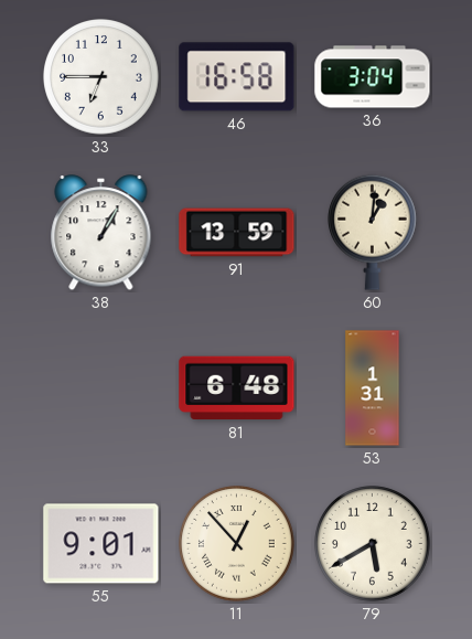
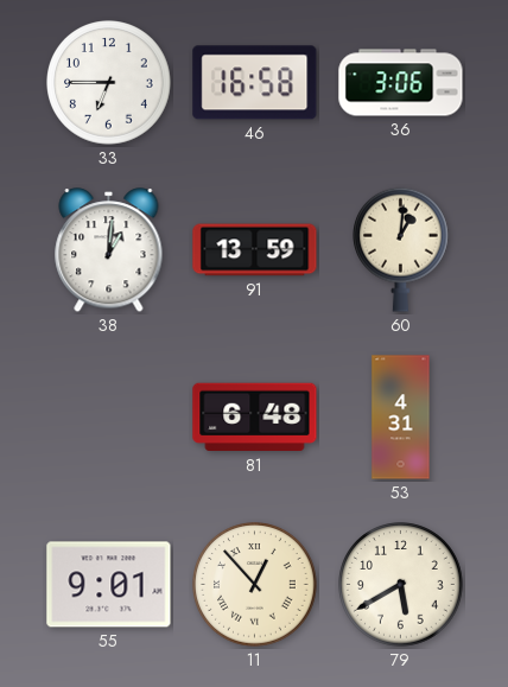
36: 3:04 -> 3:06 (401, 83)
38: 1:05 -> 1:01 (109, 250)
53: 1:31 -> 4:31 (401, 418)
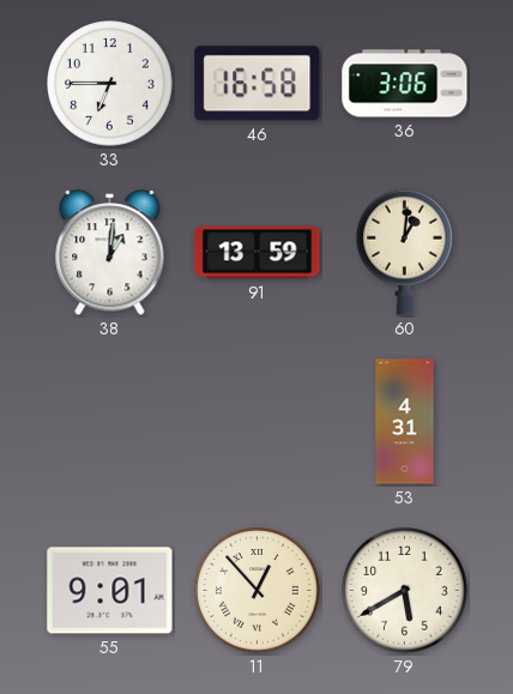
81: 6:48 -> none (255, 418)
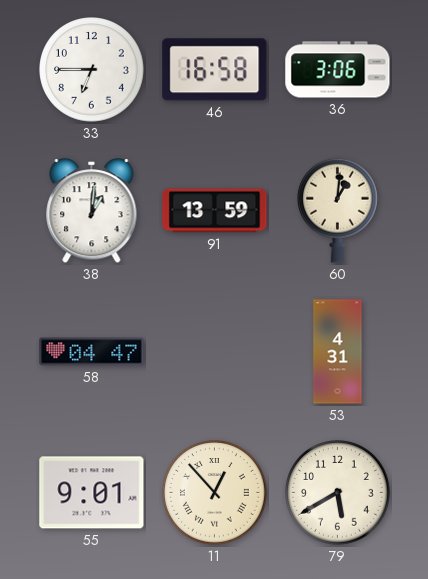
58: none -> 04:47 (92, 352)
